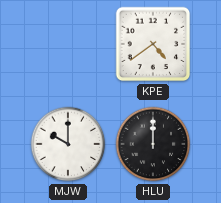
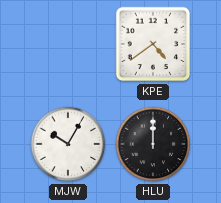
MJW: 10:00 -> 10:05 (68, 144)
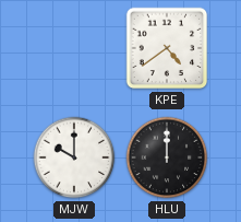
MJW: 10:05 -> 10:00 (74, 157)
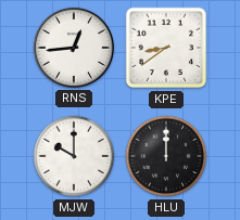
RNS: none -> 12:44 (74, 48)
KPE: 4:39 -> 8:39 (166, 48)
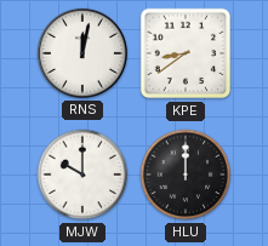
RNS: 12:44 -> 12:02 (82, 53)
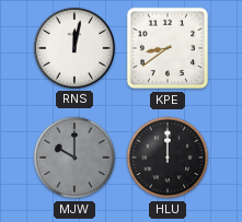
MJW dial: white -> grey (74, 157)
